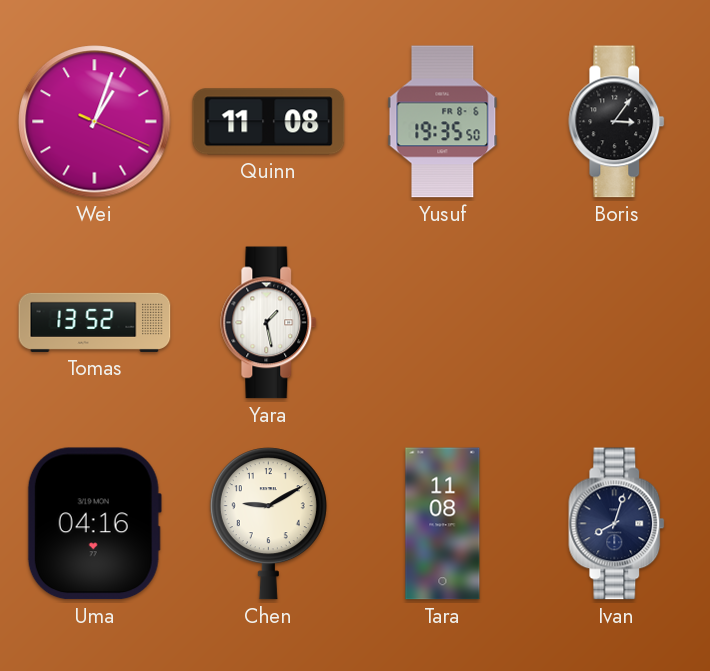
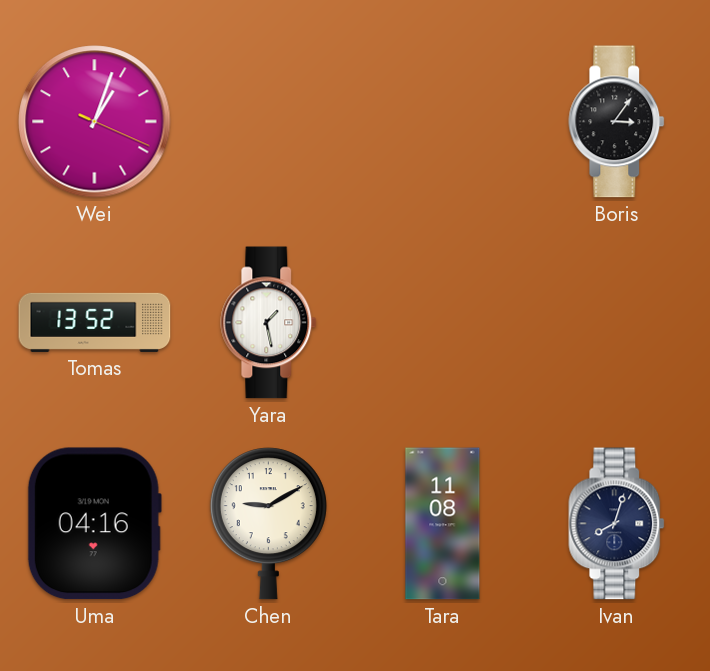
Quinn: 11:08 -> none (269, 122)
Yusuf: 19:35 -> none (443, 122)
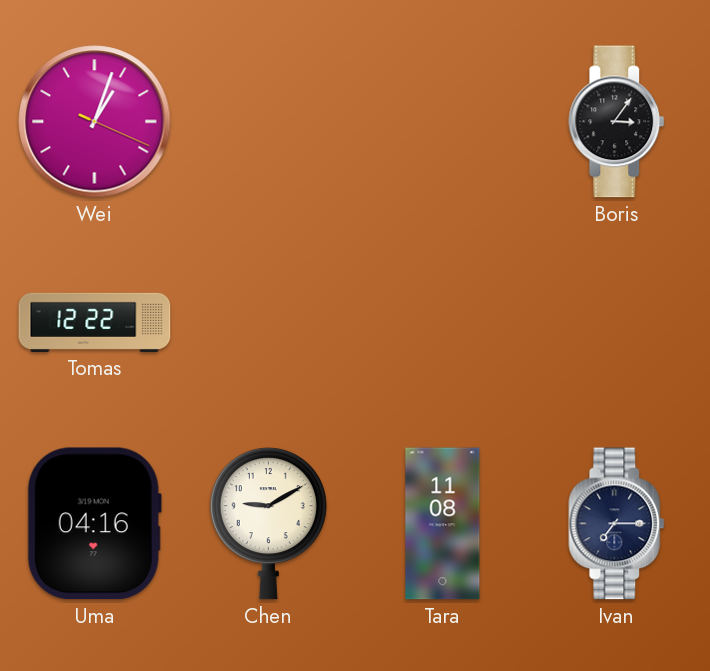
Tomas: 13:52 -> 12:22 (95, 322)
Yara: 1:28 -> none (269, 323)
Ivan: 8:03 -> 7:15 (617, 524)
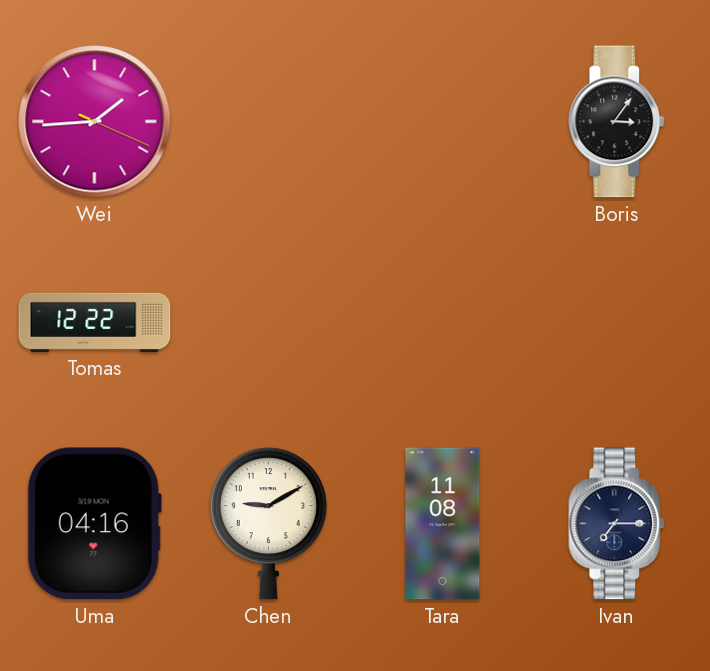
Wei: 1:03 -> 1:44 (95, 122)
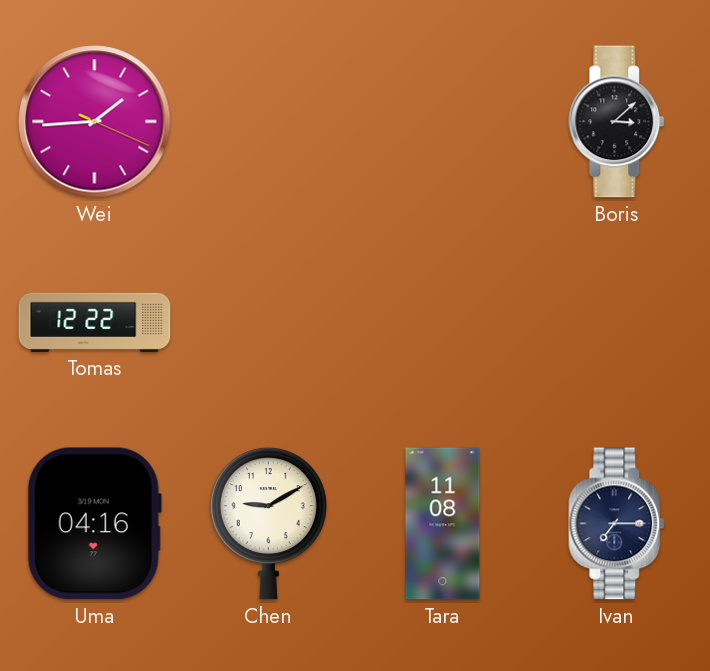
Boris: 3:06 -> 3:08 (617, 122)
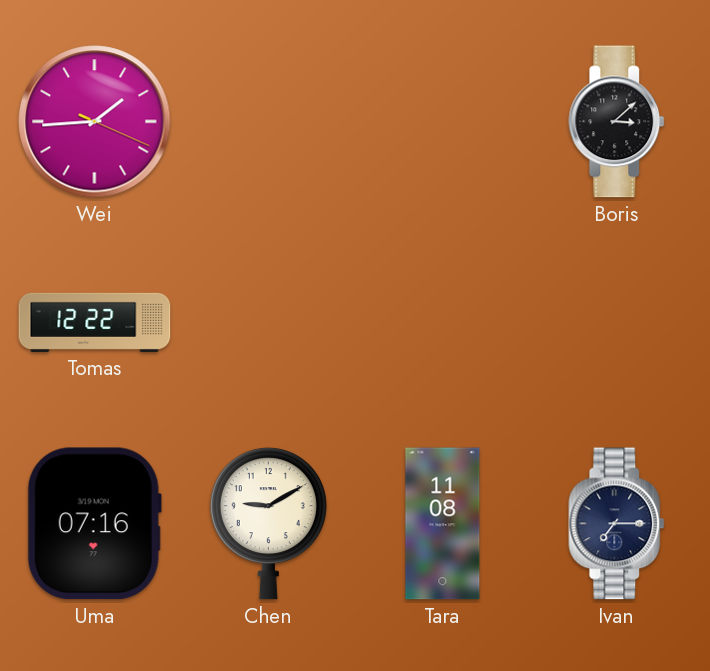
Uma: 04:16 -> 07:16 (94, 524)
